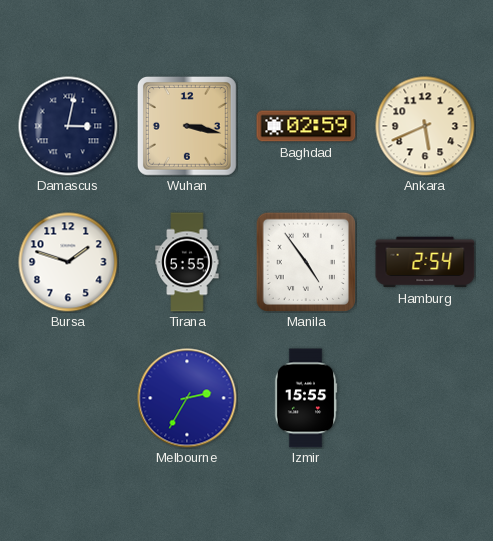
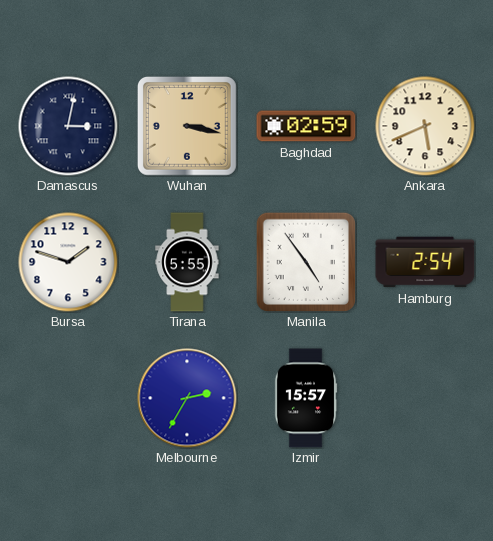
Izmir: 15:55 -> 15:57 (306, 398)
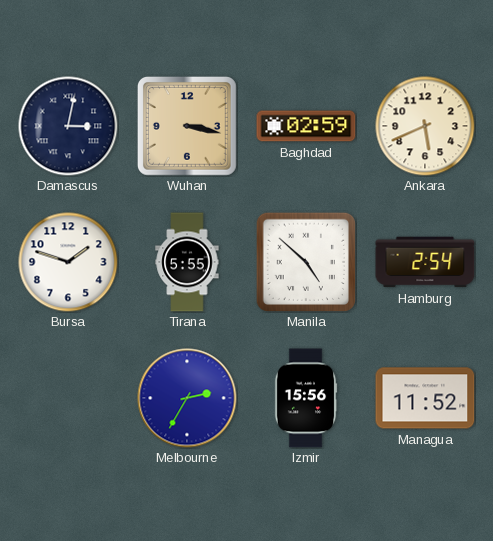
Manila: 4:54 -> 4:52 (306, 262)
Izmir: 15:57 -> 15:56 (306, 398)
Managua: none -> 11:52 (425, 398)
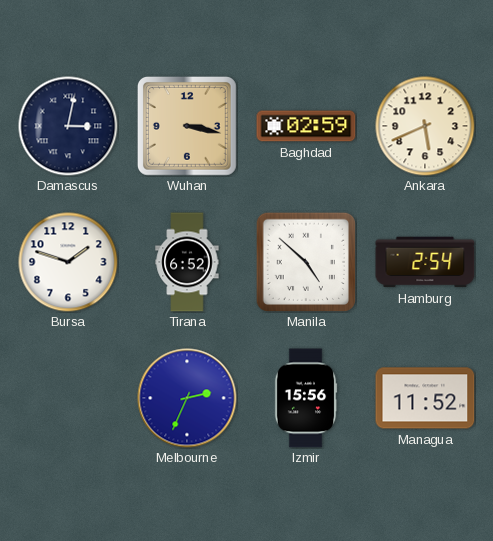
Tirana: 5:55 -> 6:52 (187, 262)
Melbourne: 2:35 -> 2:34 (187, 398)
